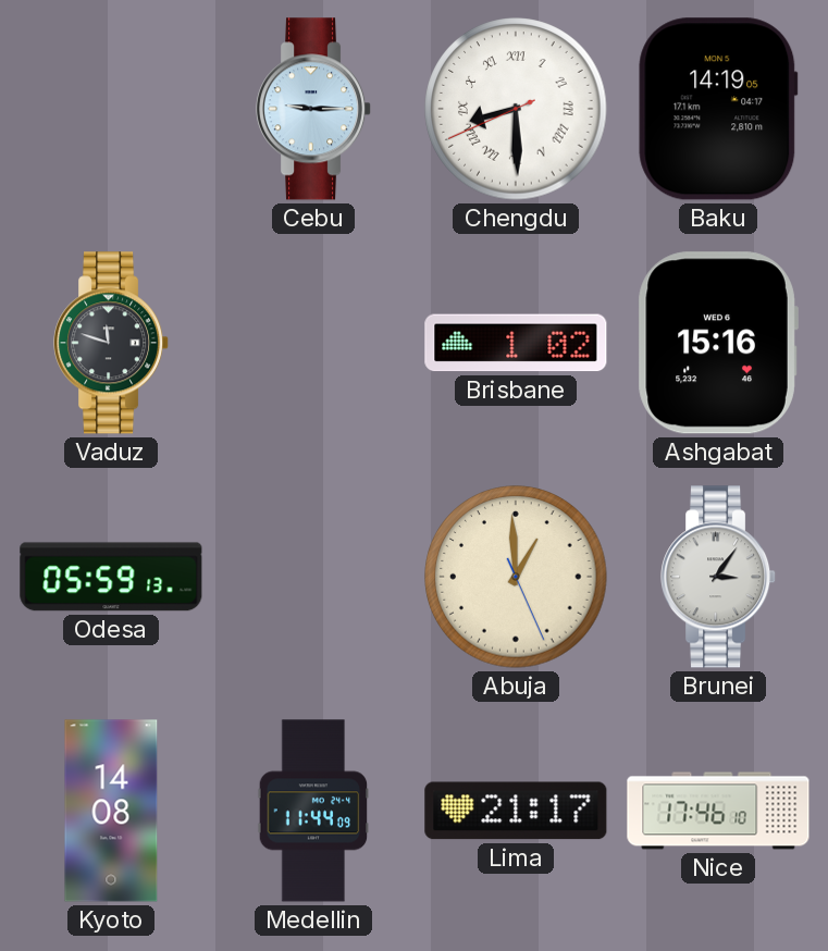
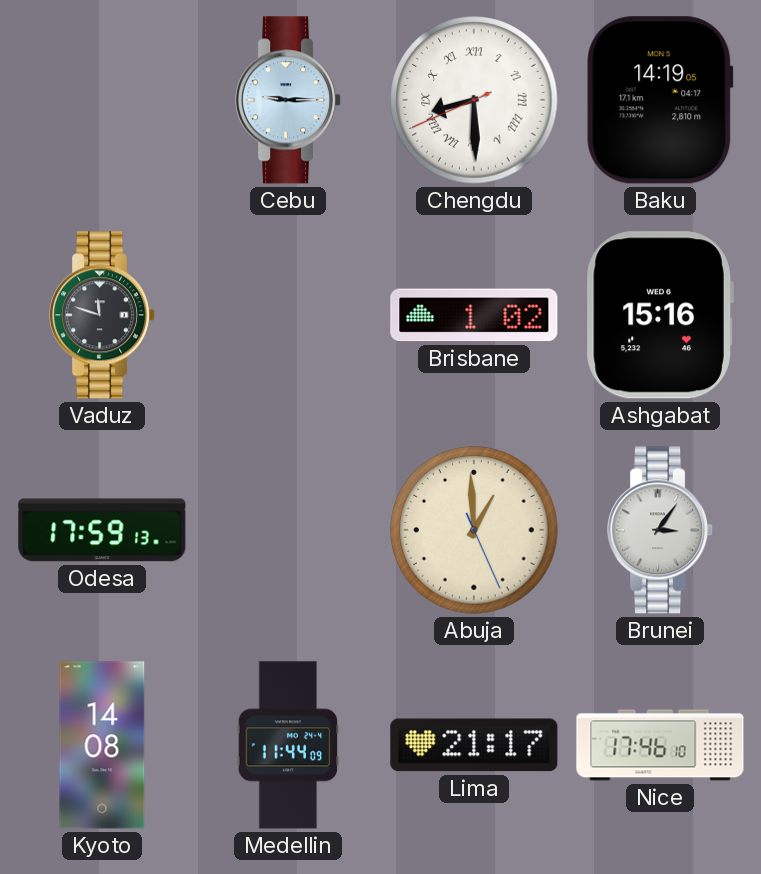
Odesa: 05:59 -> 17:59 (102, 530)
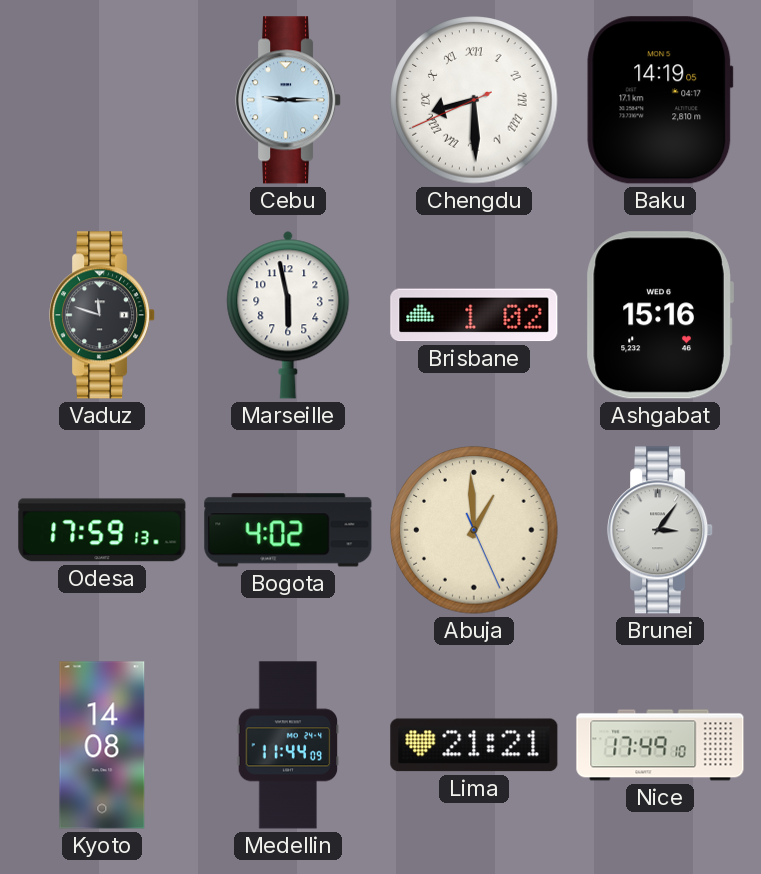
Marseille: none -> 5:58 (288, 315)
Bogota: none -> 4:02 (288, 530)
Lima: 21:17 -> 21:21 (474, 745)
Nice: 17:46 -> 17:49 (660, 745)
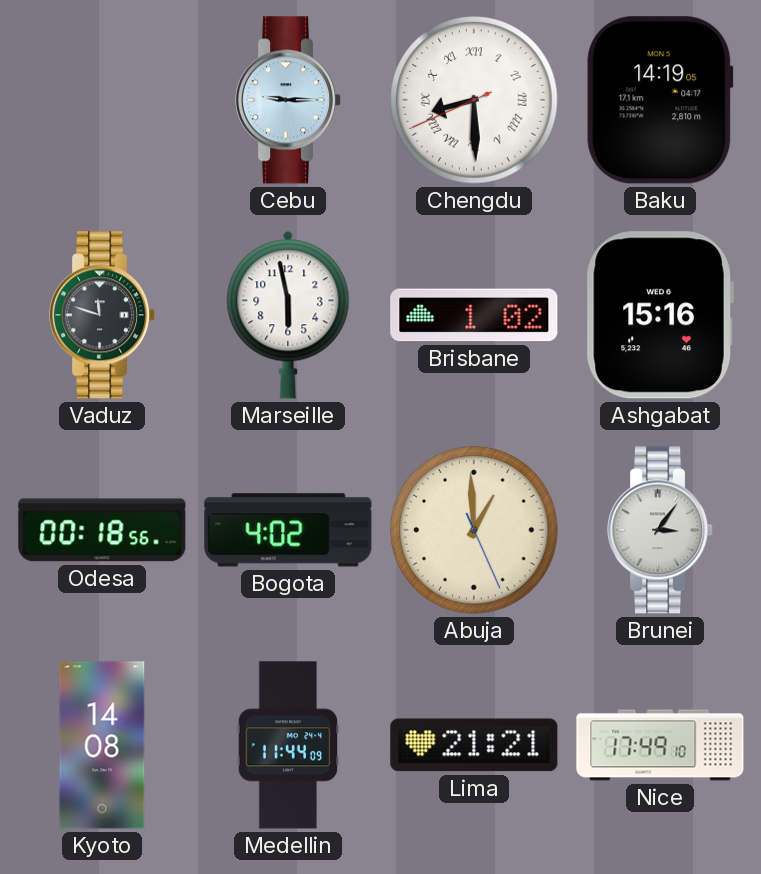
Odesa: 17:59 -> 00:18 (102, 530)
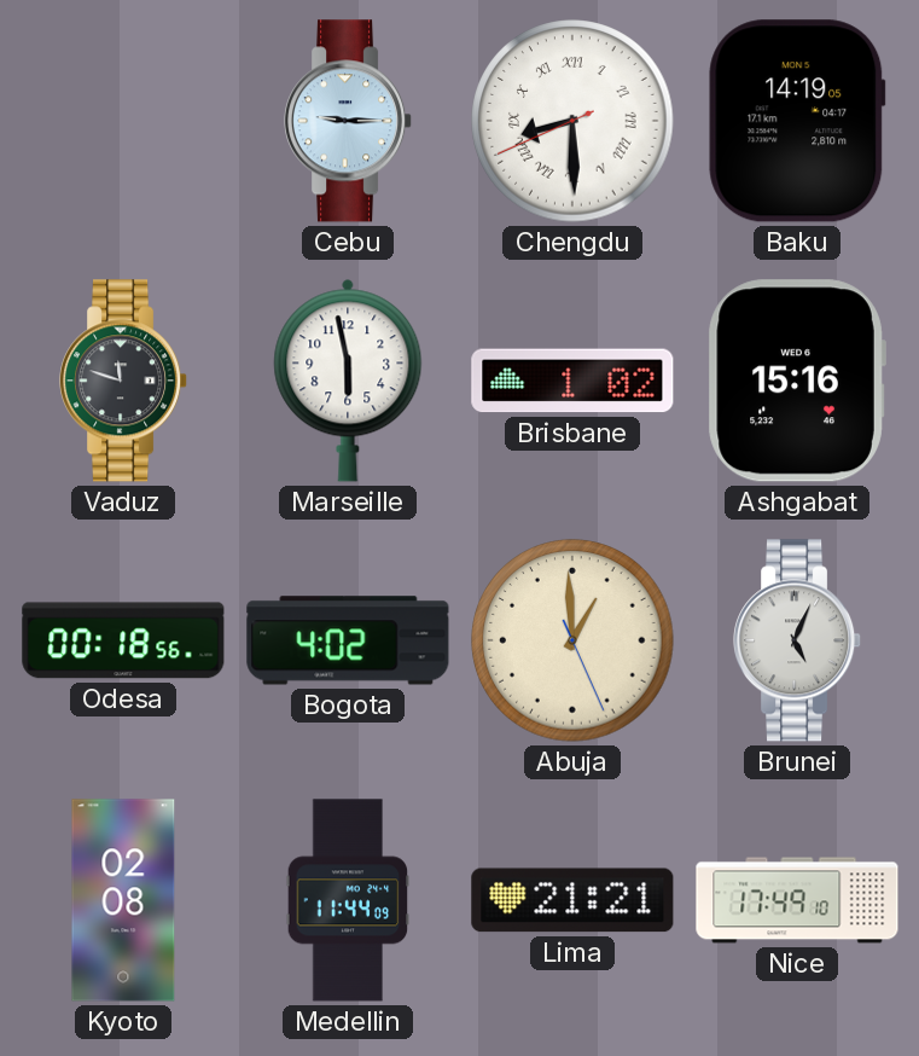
Brunei: 3:06 -> 5:04 (798, 640)
Kyoto: 14:08 -> 02:08 (123, 900)
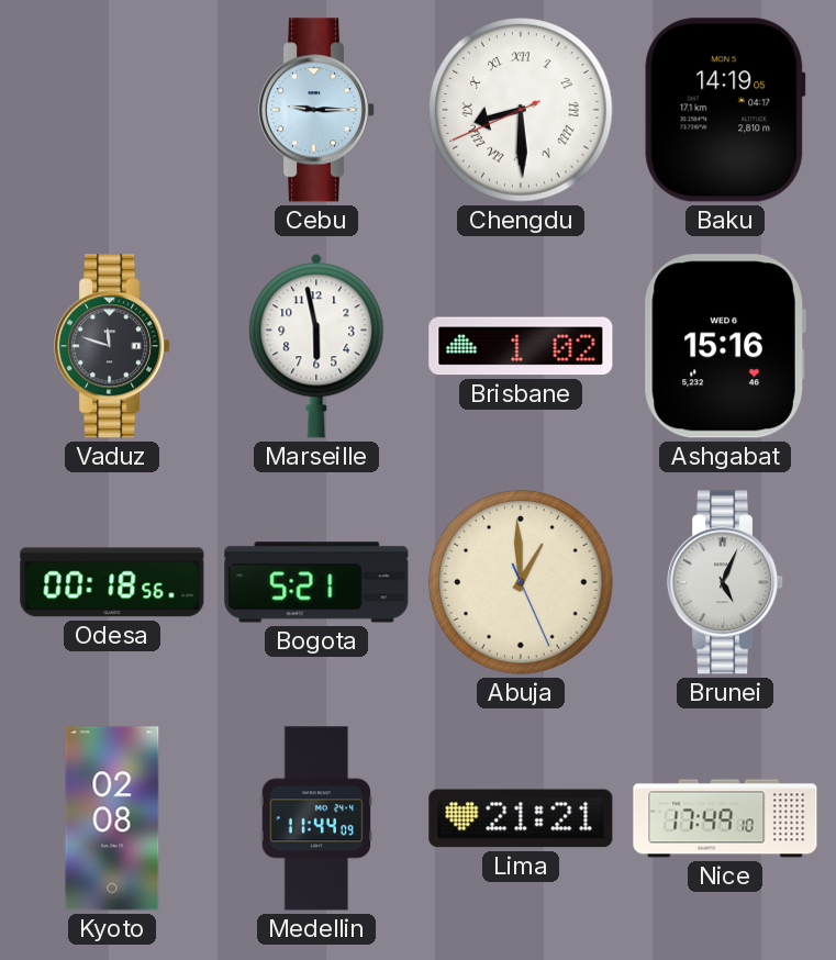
Bogota: 4:02 -> 5:21 (316, 582)
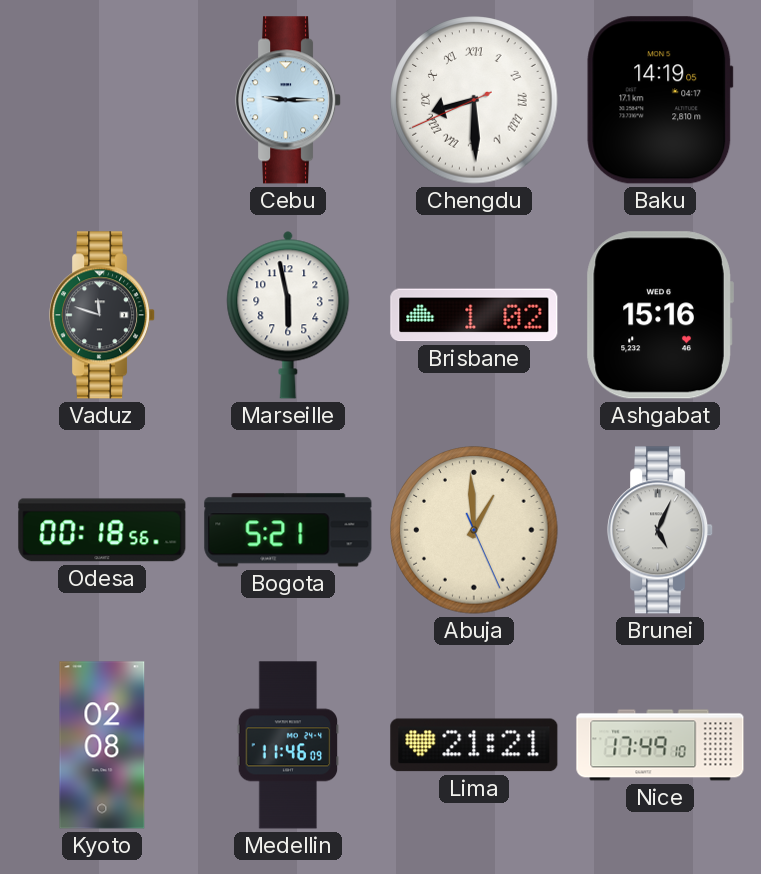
Medellin: 11:44 -> 11:46 (288, 745)
